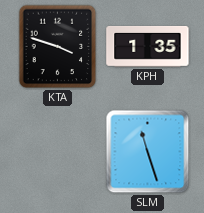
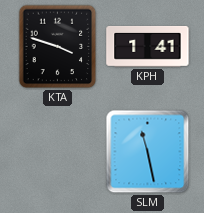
KPH: 1:35 -> 1:41 (148, 46)
SLM: 11:27 -> 11:28 (148, 152)
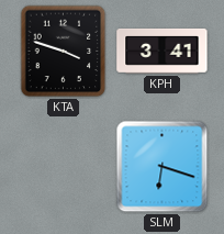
KPH: 1:41 -> 3:41 (163, 51)
SLM: 11:28 -> 6:18 (163, 167)
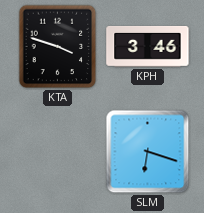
KPH: 3:41 -> 3:46 (148, 46)
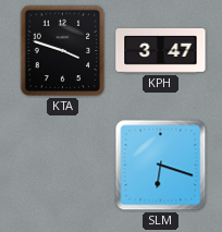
KPH: 3:46 -> 3:47 (161, 50)
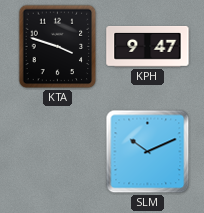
KPH: 3:47 -> 9:47 (148, 46)
SLM: 6:18 -> 10:11 (148, 152)
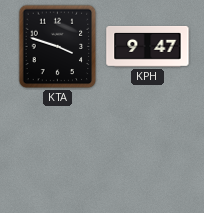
SLM: 10:11 -> none (148, 152)
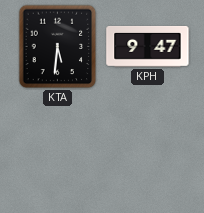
KTA: 3:48 -> 5:31 (58, 47)
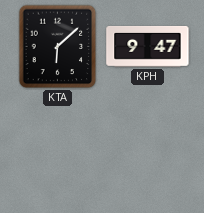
KTA: 5:31 -> 6:08 (58, 47)
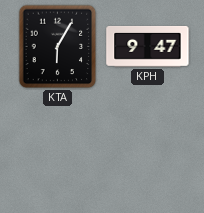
KTA: 6:08 -> 6:05 (58, 47)
